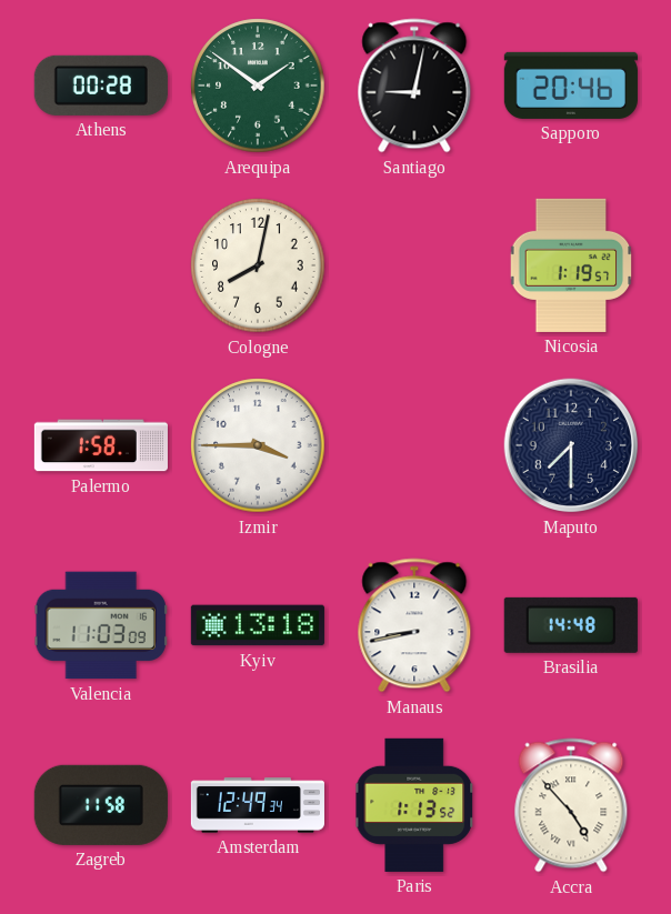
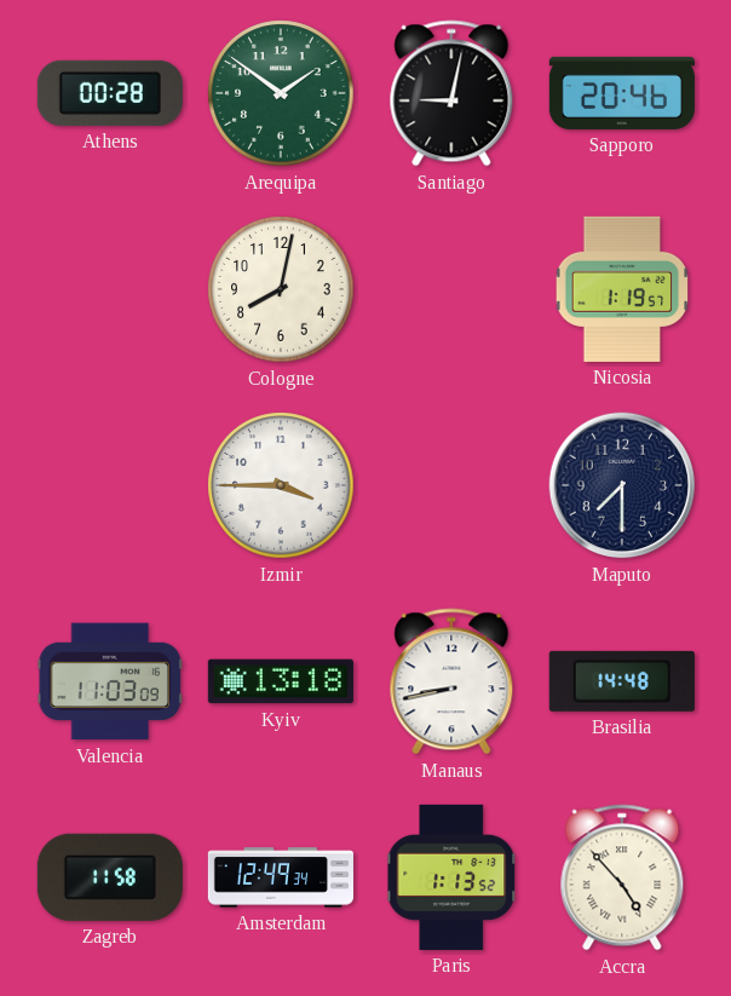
Palermo: 1:58 -> none (101, 445)
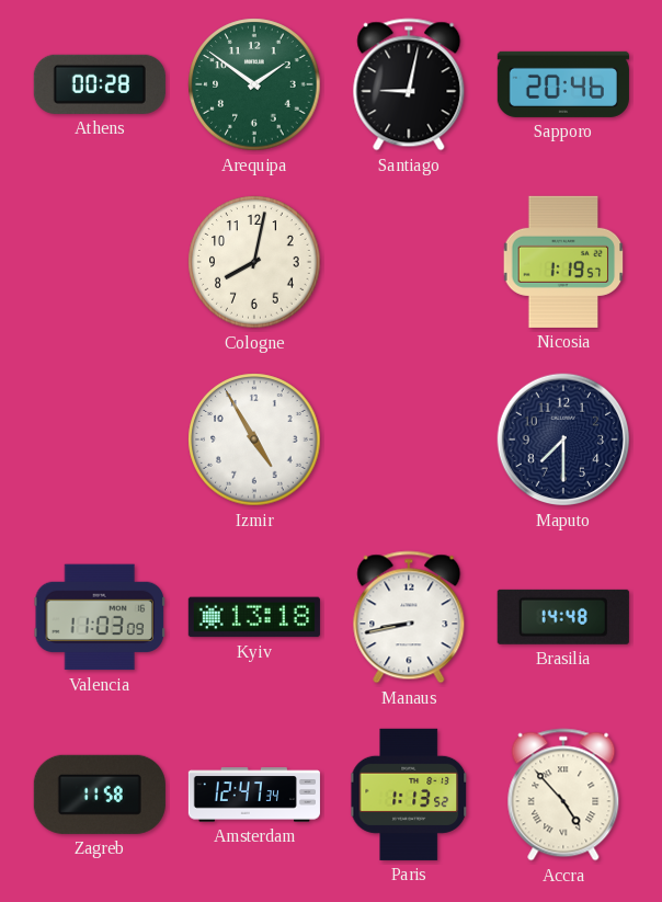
Izmir: 3:45 -> 4:55 (254, 439)
Amsterdam: 12:49 -> 12:47 (254, 795)
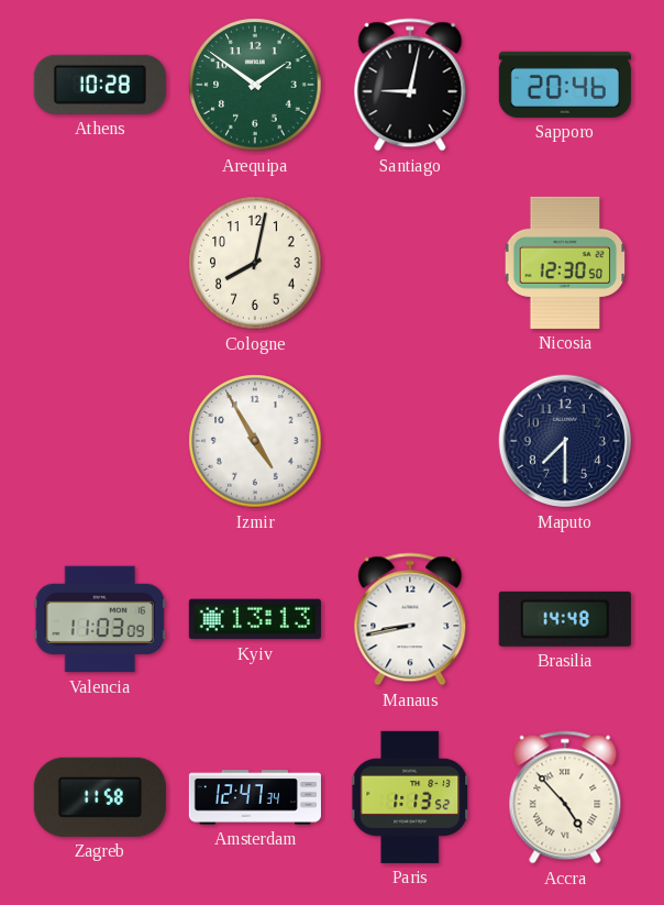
Athens: 00:28 -> 10:28 (100, 85)
Nicosia: 1:19 -> 12:30 (565, 263)
Kyiv: 13:18 -> 13:13 (255, 619)
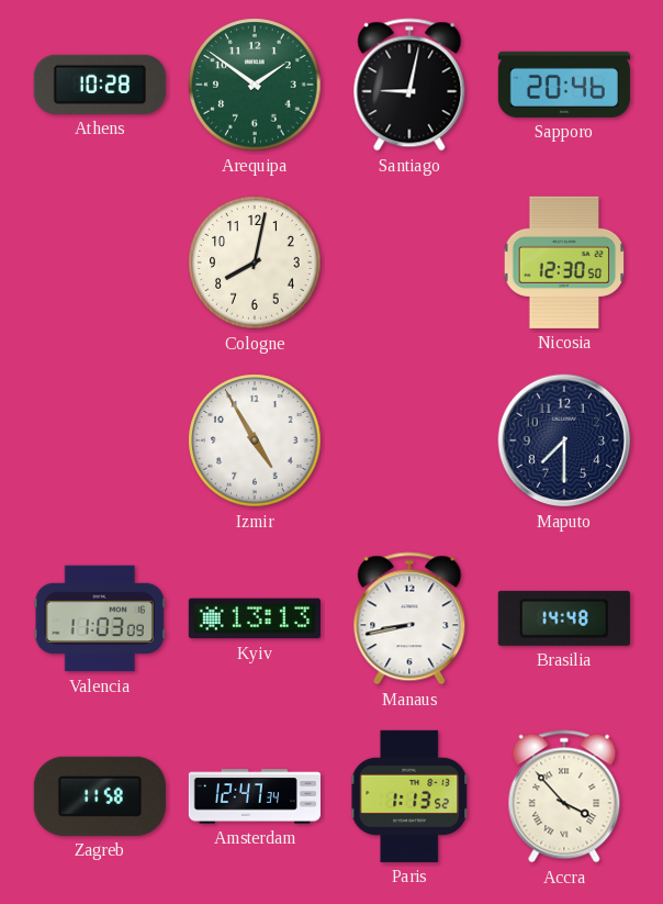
Accra: 4:53 -> 3:53 (564, 796)
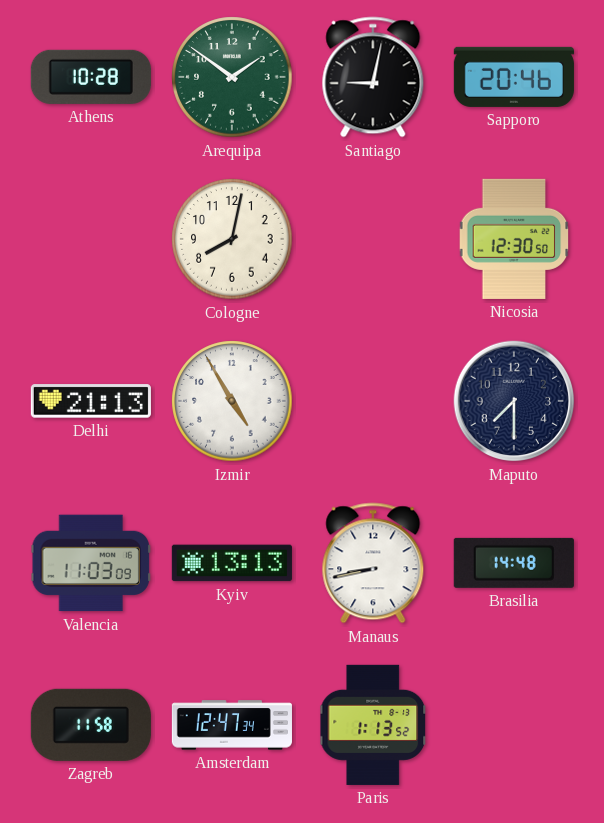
Delhi: none -> 21:13 (91, 401)
Accra: 3:53 -> none (564, 796)
